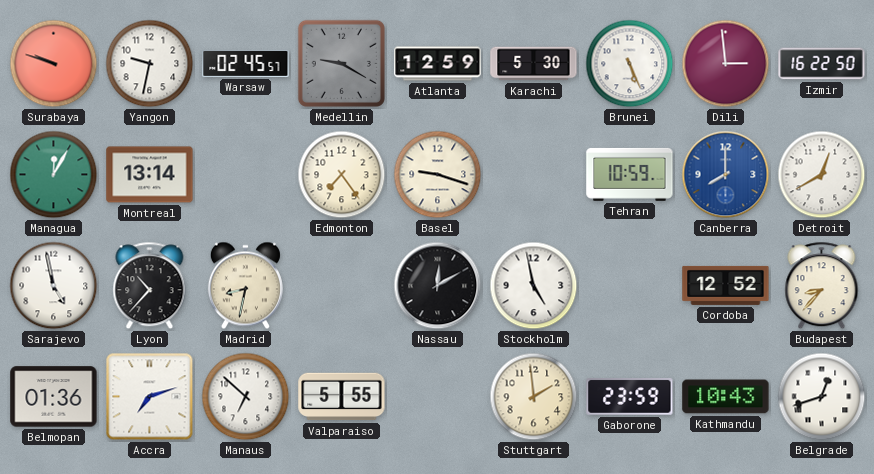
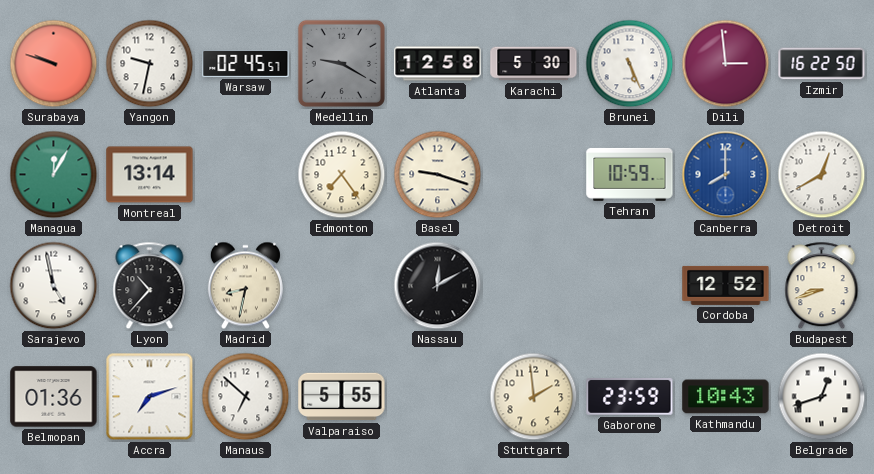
Atlanta: 12:59 -> 12:58 (438, 64)
Stockholm: 4:58 -> none (534, 286)
Budapest: 8:37 -> 8:42 (822, 286)
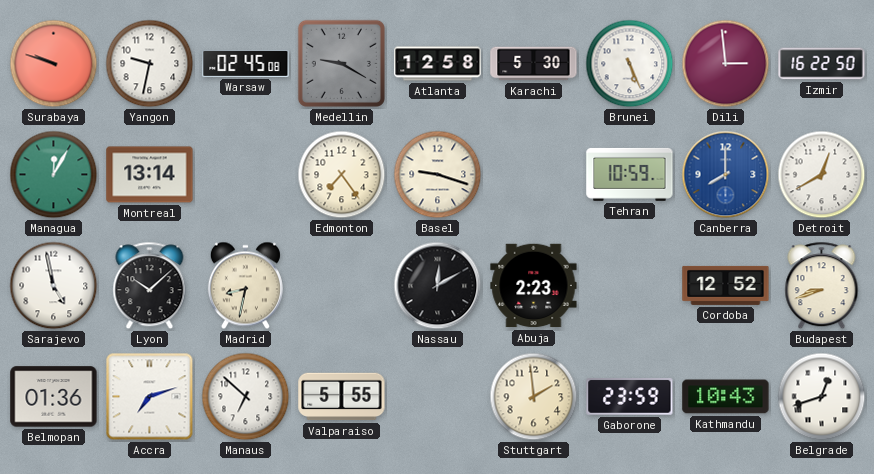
Warsaw: 02:45:57 -> 02:45:08 (246, 63)
Lyon: 10:37 -> 10:08 (150, 286)
Abuja: none -> 2:23 (534, 286)
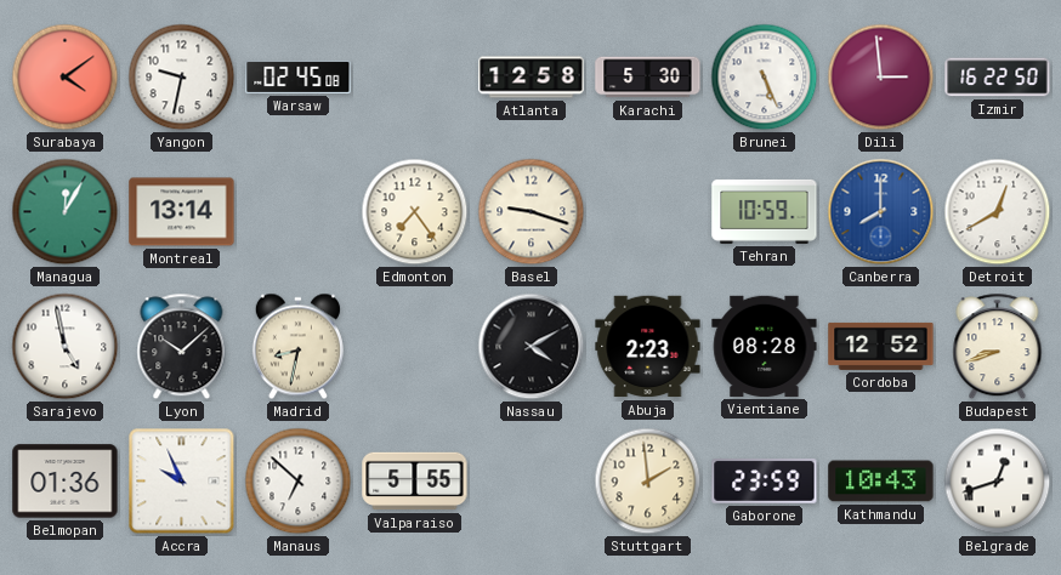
Surabaya: 9:48 -> 4:09 (66, 78)
Medellin: 9:20 -> none (341, 63)
Nassau: 12:10 -> 4:10 (532, 347)
Vientiane: none -> 08:28 (765, 346)
Accra: 7:12 -> 9:56 (182, 482)
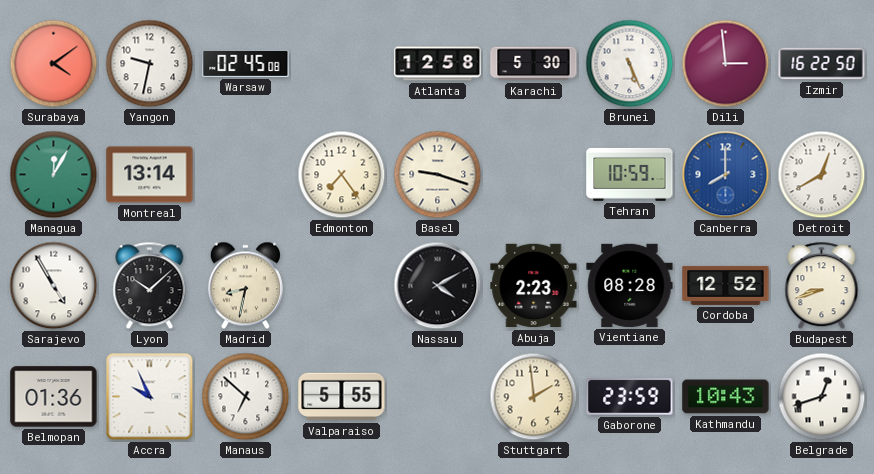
Sarajevo: 4:58 -> 4:55 (54, 286)
